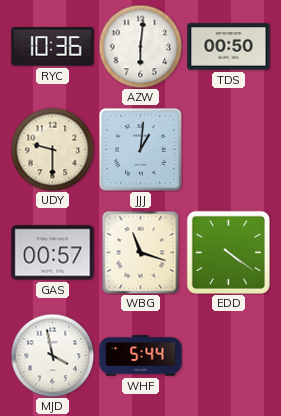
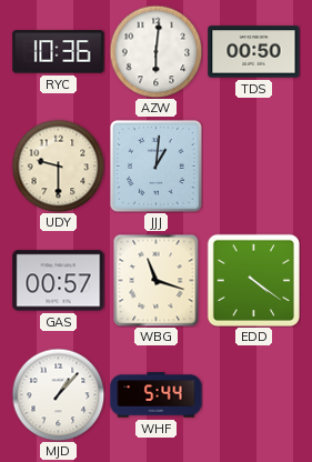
MJD: 3:58 -> 1:07 (58, 394)
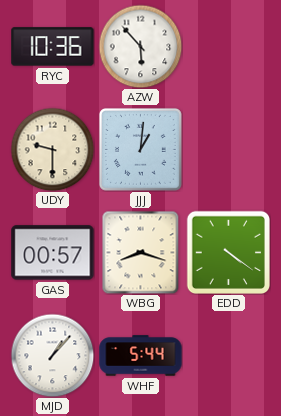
AZW: 6:01 -> 5:53 (140, 46)
TDS: 00:50 -> none (254, 52)
WBG: 11:18 -> 8:18 (141, 252)
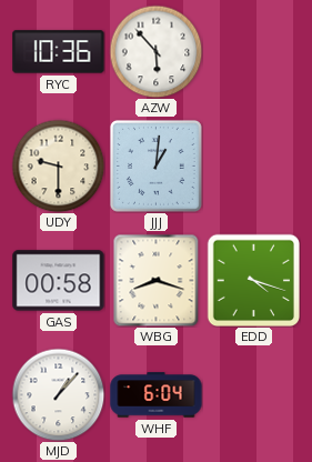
GAS: 00:57 -> 00:58 (59, 281)
EDD: 4:21 -> 4:18 (253, 280)
WHF: 5:44 -> 6:04 (157, 395)
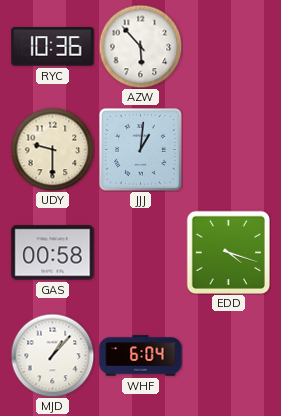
WBG: 8:18 -> none (157, 280)
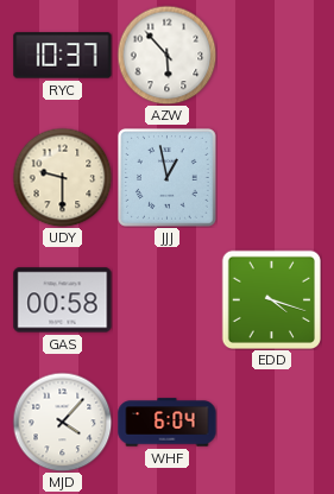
RYC: 10:36 -> 10:37 (63, 56)
JJJ: 1:01 -> 12:58 (166, 177)
MJD: 1:07 -> 4:07 (62, 422)
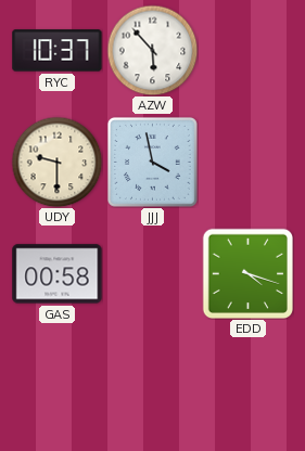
JJJ: 12:58 -> 3:58 (152, 162)
MJD: 4:07 -> none (62, 422)
WHF: 6:04 -> none (168, 423)
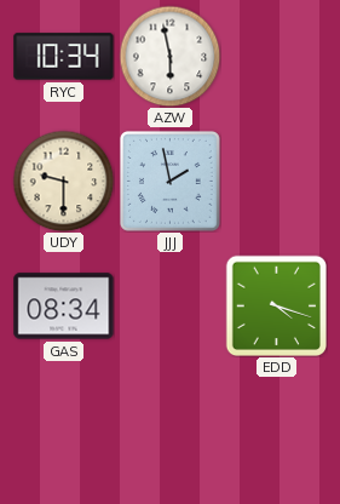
RYC: 10:37 -> 10:34 (64, 57)
AZW: 5:53 -> 5:58 (169, 56)
JJJ: 3:58 -> 1:58 (169, 181)
GAS: 00:58 -> 08:34 (64, 307)
